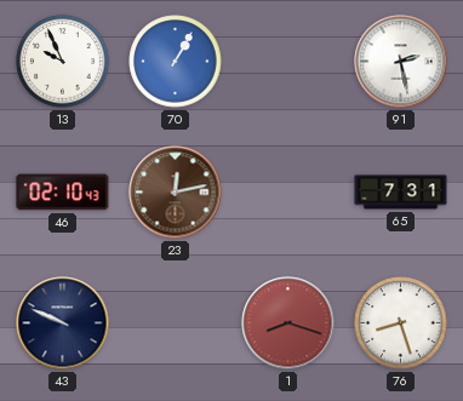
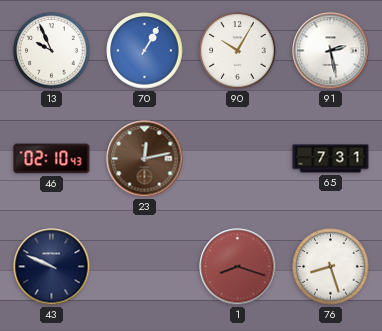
90: none -> 10:05 (238, 51)
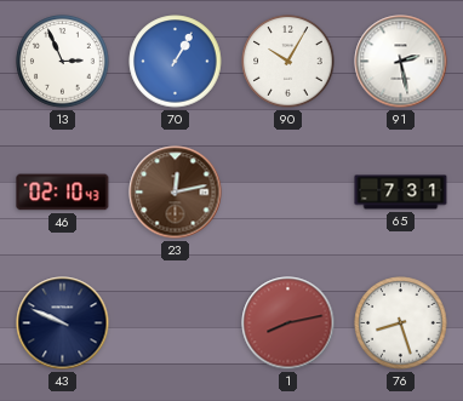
13: 9:56 -> 2:56 (63, 62)
1: 8:18 -> 8:13 (288, 323)
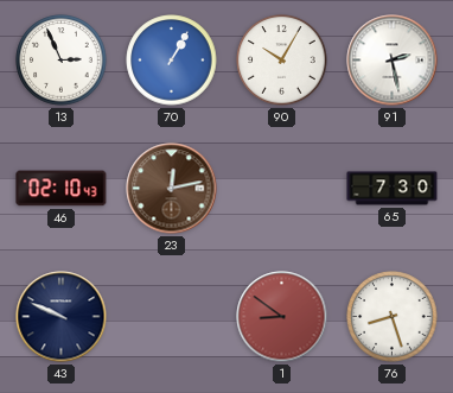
65: 7:31 -> 7:30 (393, 189)
1: 8:13 -> 8:51 (282, 317)
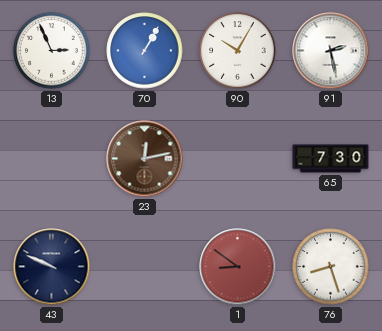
46: 02:10 -> none (62, 189)
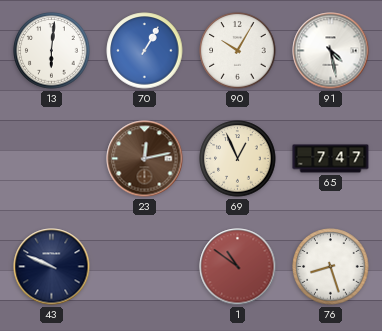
13: 2:56 -> 6:01 (52, 51)
91: 2:28 -> 4:28 (331, 51)
69: none -> 12:56 (238, 159)
65: 7:30 -> 7:47 (331, 159)
1: 8:51 -> 10:51 (238, 267)
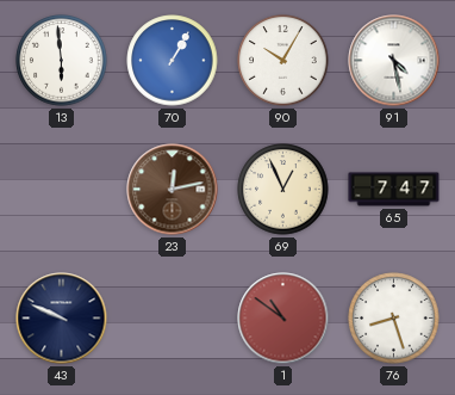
13: 6:01 -> 5:59 (62, 61)
